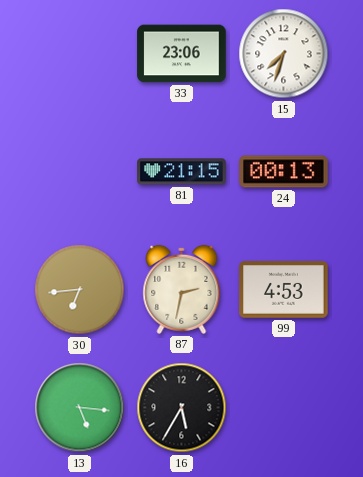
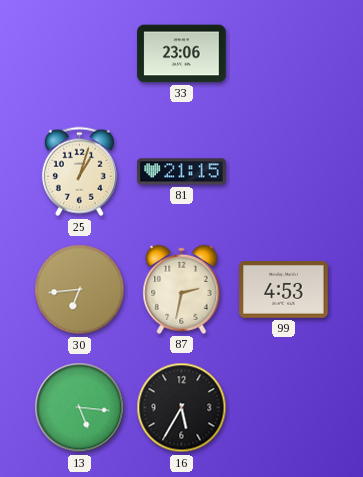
15: 7:33 -> none (284, 54)
25: none -> 1:03 (79, 172)
24: 00:13 -> none (284, 172)
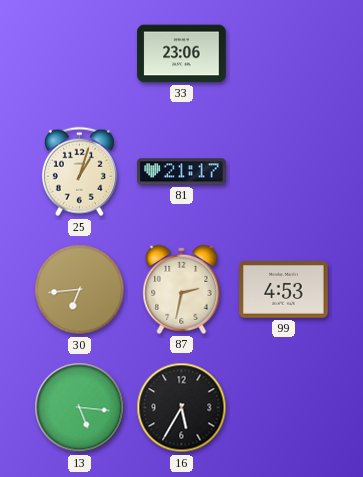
81: 21:15 -> 21:17 (182, 172)
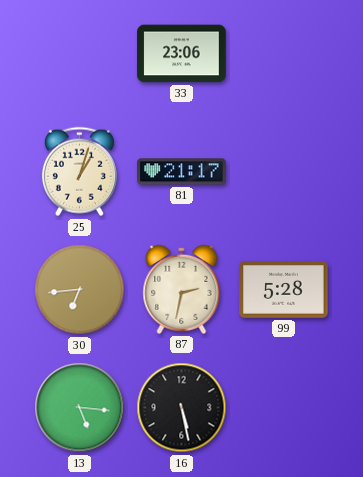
99: 4:53 -> 5:28 (284, 290)
16: 5:35 -> 5:28 (182, 408)
